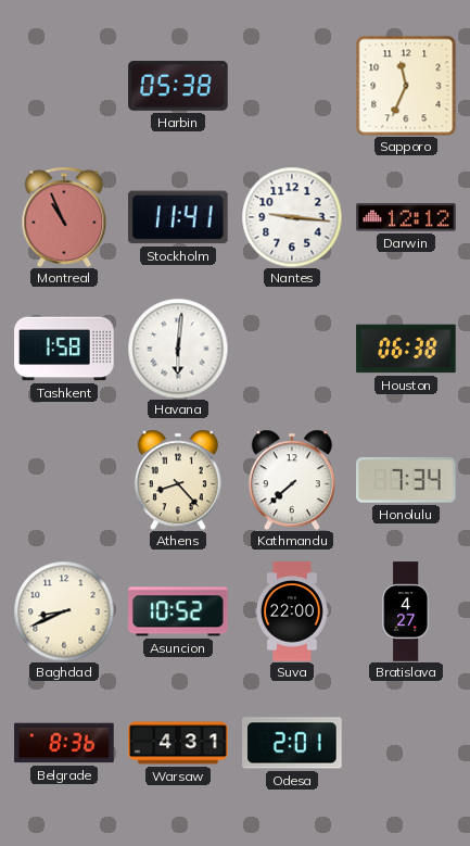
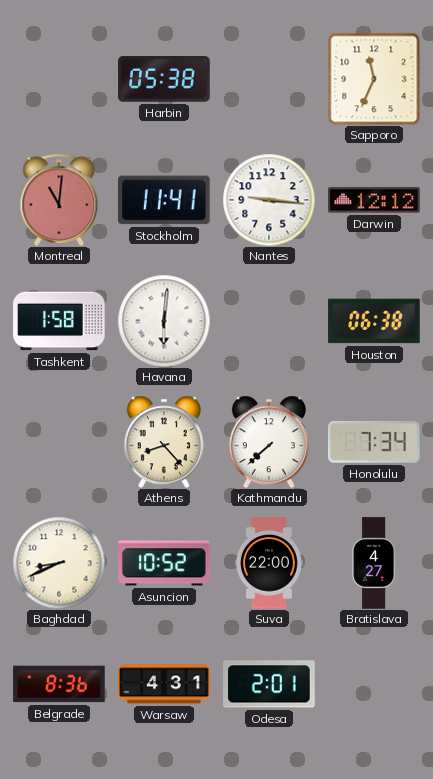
Montreal: 10:56 -> 11:01 (59, 199)
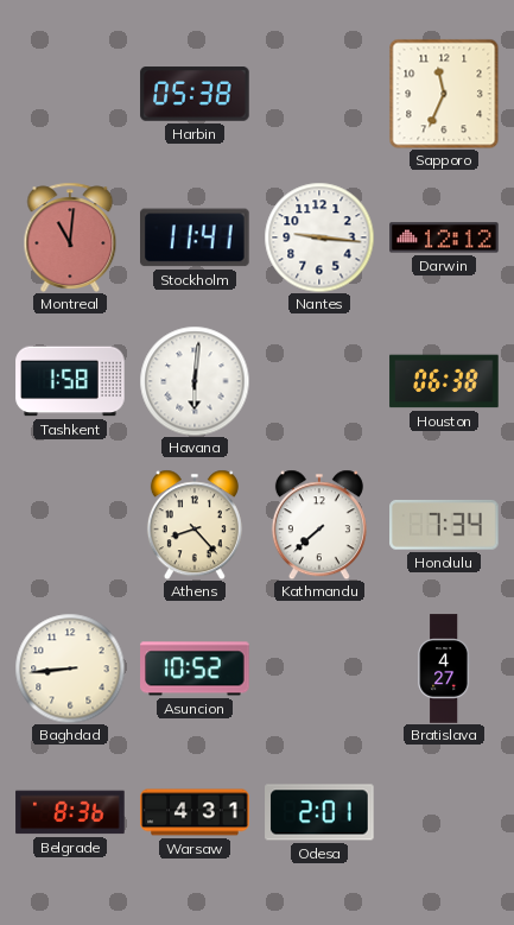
Baghdad: 8:41 -> 8:44 (70, 669)
Suva: 22:00 -> none (270, 563)
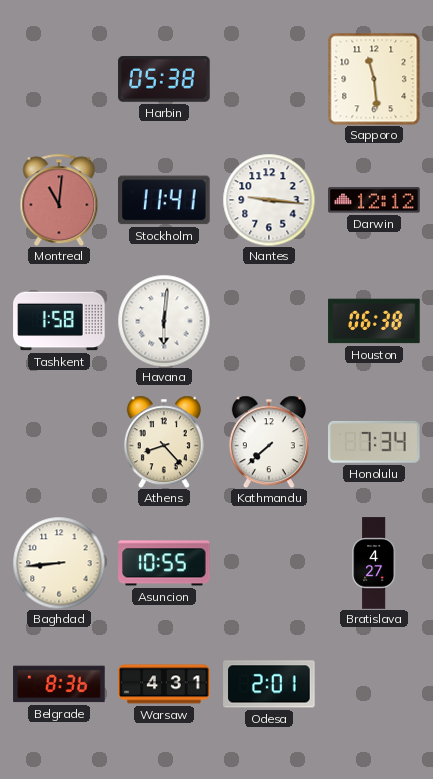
Sapporo: 11:34 -> 11:29 (374, 79)
Asuncion: 10:52 -> 10:55 (164, 563)
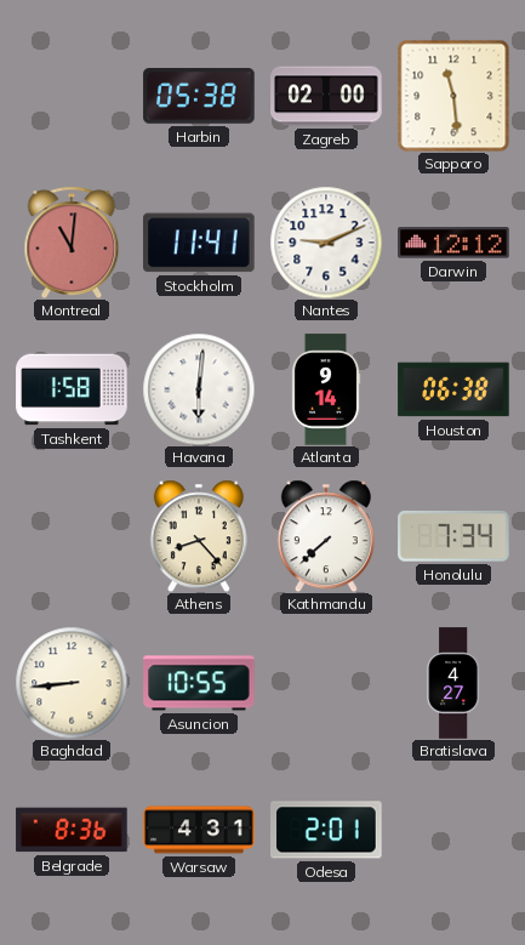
Zagreb: none -> 02:00 (326, 96)
Nantes: 9:16 -> 9:11 (326, 243)
Atlanta: none -> 9:14 (326, 389)
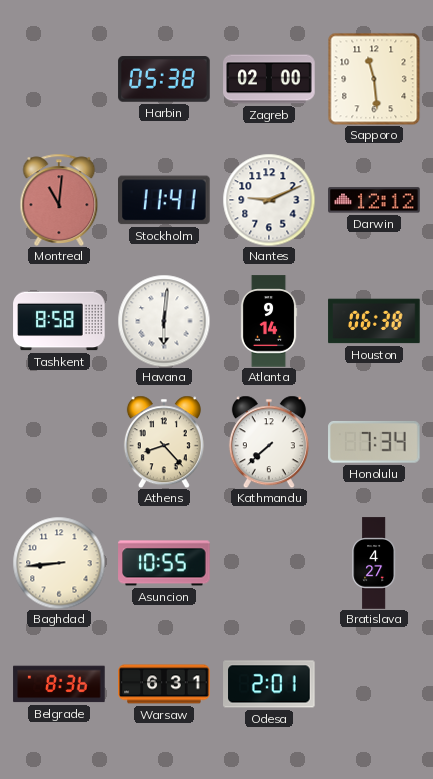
Tashkent: 1:58 -> 8:58 (59, 321)
Warsaw: 4:31 -> 6:31 (164, 684)
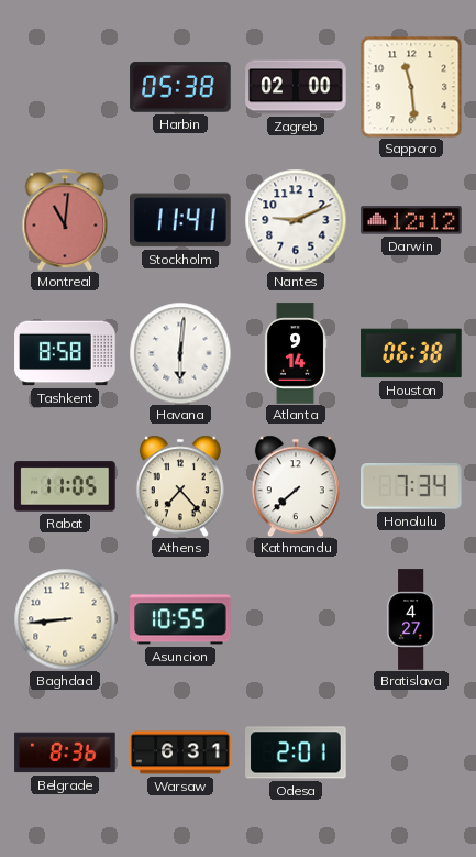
Rabat: none -> 11:05 (65, 486)
Athens: 8:23 -> 7:23 (180, 486)
